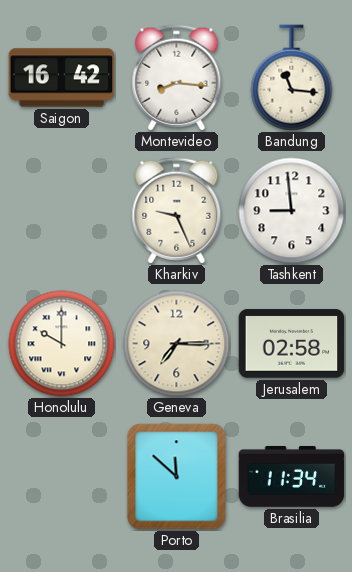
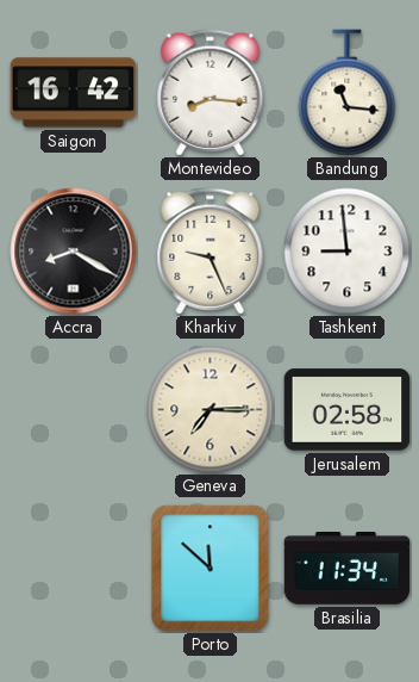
Accra: none -> 8:20 (74, 252)
Honolulu: 10:00 -> none (62, 344)
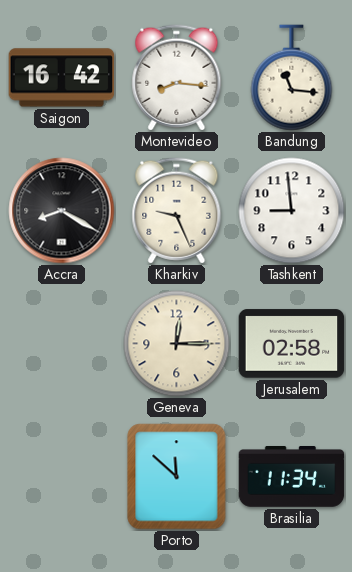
Geneva: 7:15 -> 12:15 (177, 344)
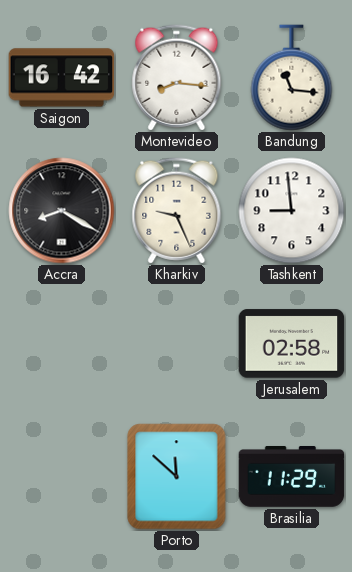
Geneva: 12:15 -> none (177, 344)
Brasilia: 11:34 -> 11:29 (292, 477)
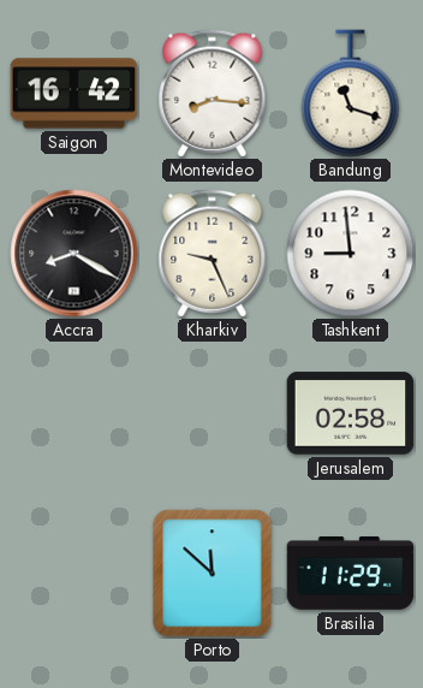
Bandung: 11:16 -> 11:18 (351, 94)
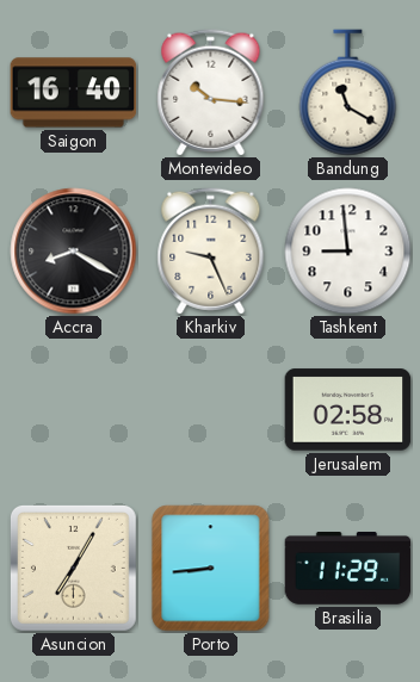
Saigon: 16:42 -> 16:40 (74, 93)
Montevideo: 8:16 -> 10:16 (211, 93)
Bandung: 11:18 -> 11:20 (348, 93)
Asuncion: none -> 7:05 (73, 568)
Porto: 11:52 -> 8:44 (211, 569)
